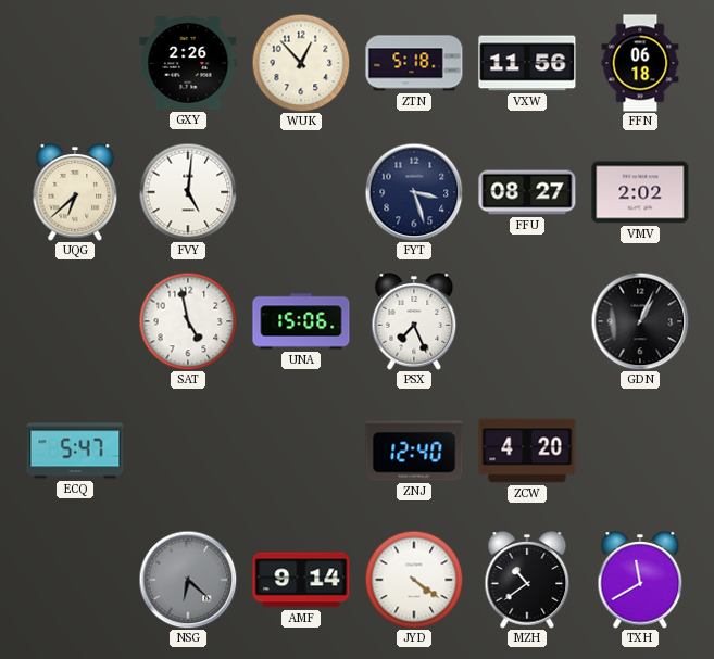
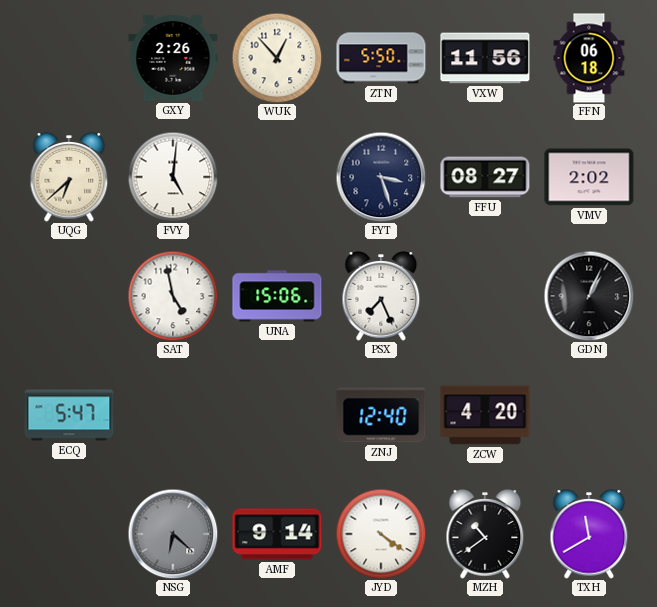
ZTN: 5:18 -> 5:50 (381, 58)
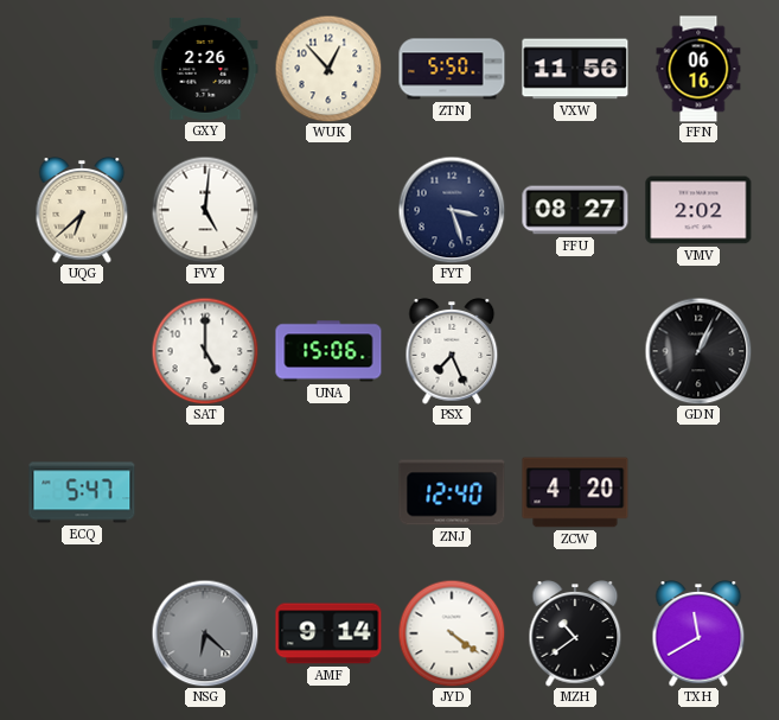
FFN: 06:18 -> 06:16 (698, 69)
SAT: 4:58 -> 5:00 (205, 351)
